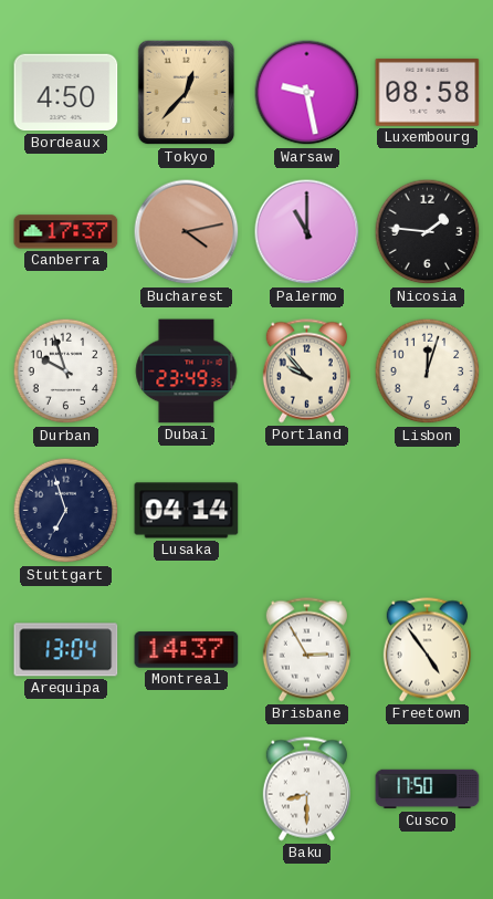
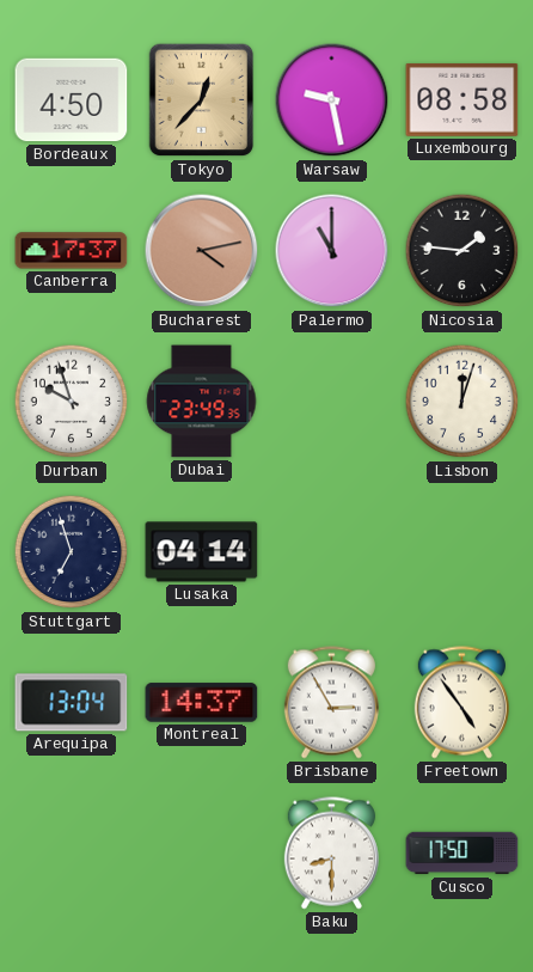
Portland: 9:53 -> none (306, 372)
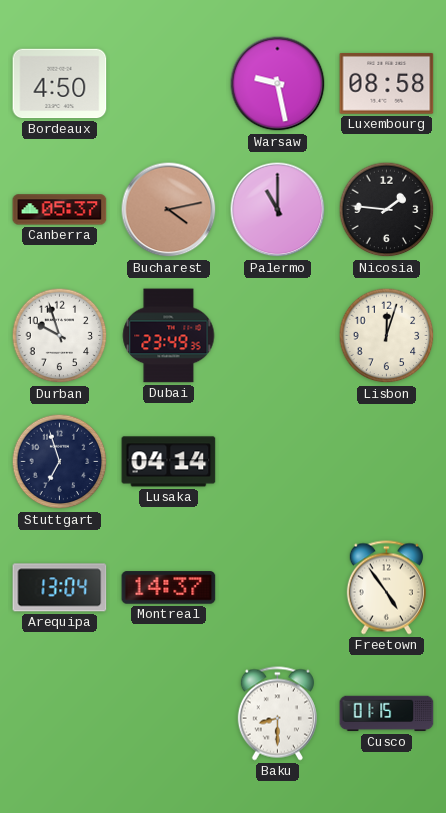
Tokyo: 12:37 -> none (202, 100)
Canberra: 17:37 -> 05:37 (60, 210)
Brisbane: 2:55 -> none (331, 703)
Cusco: 17:50 -> 01:15 (387, 714)
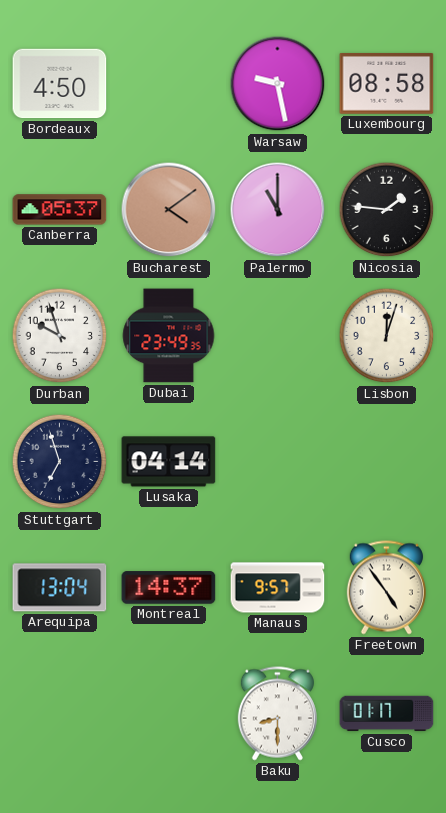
Bucharest: 4:13 -> 4:09 (169, 210)
Manaus: none -> 9:57 (278, 588)
Cusco: 01:15 -> 01:17 (387, 714)
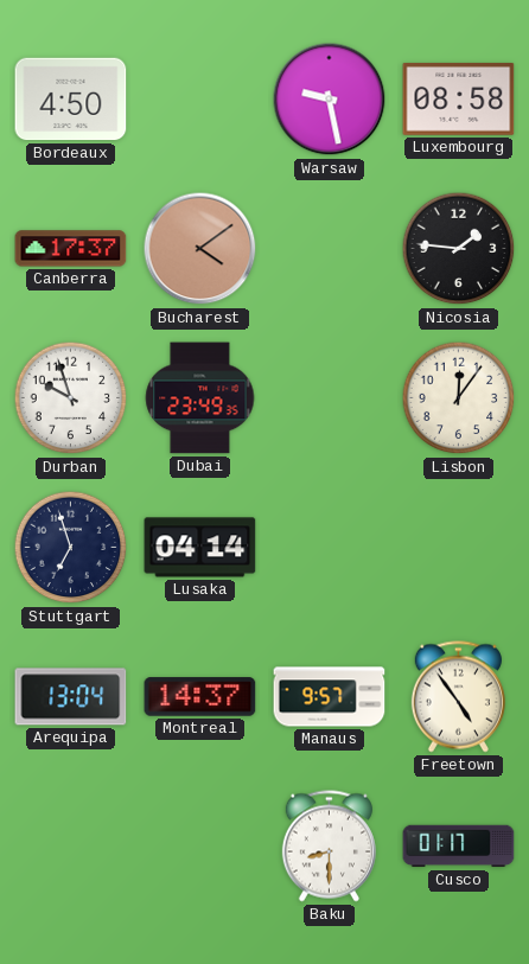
Canberra: 05:37 -> 17:37 (71, 249)
Palermo: 11:00 -> none (278, 210)
Lisbon: 12:03 -> 12:06 (459, 398)
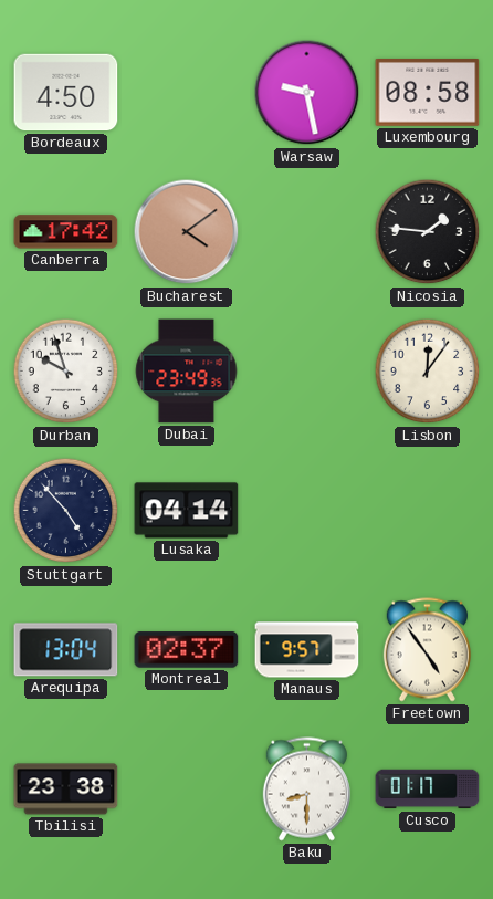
Canberra: 17:37 -> 17:42 (66, 232)
Stuttgart: 6:57 -> 4:53 (66, 511)
Montreal: 14:37 -> 02:37 (187, 650)
Tbilisi: none -> 23:38 (66, 790)
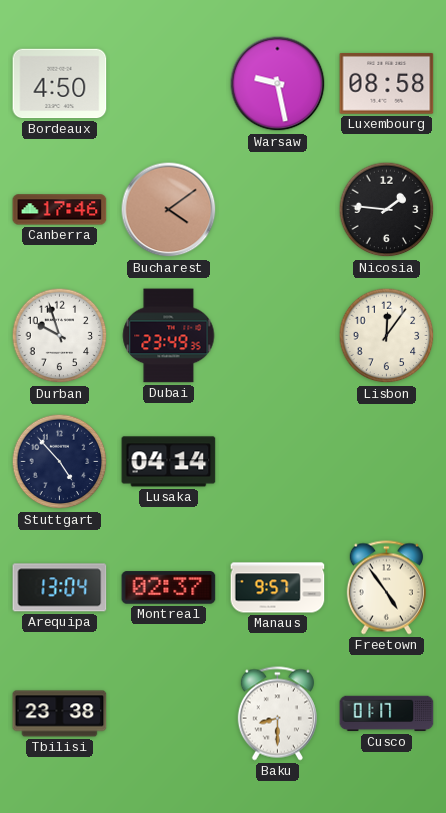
Canberra: 17:42 -> 17:46 (60, 210)
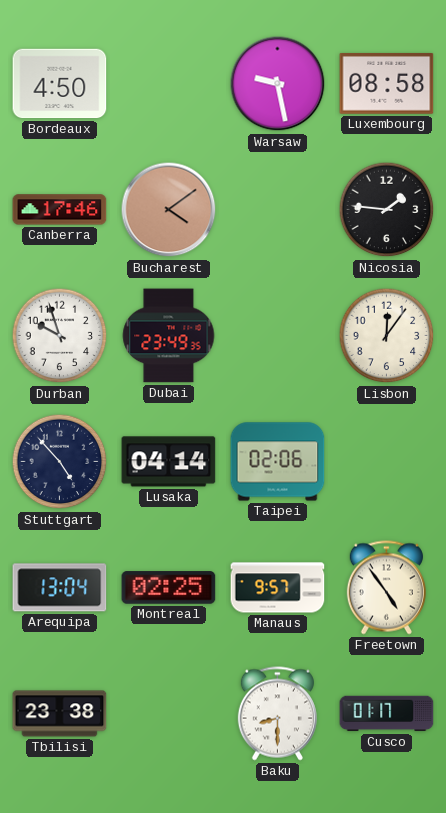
Taipei: none -> 02:06 (278, 462)
Montreal: 02:37 -> 02:25 (169, 588)
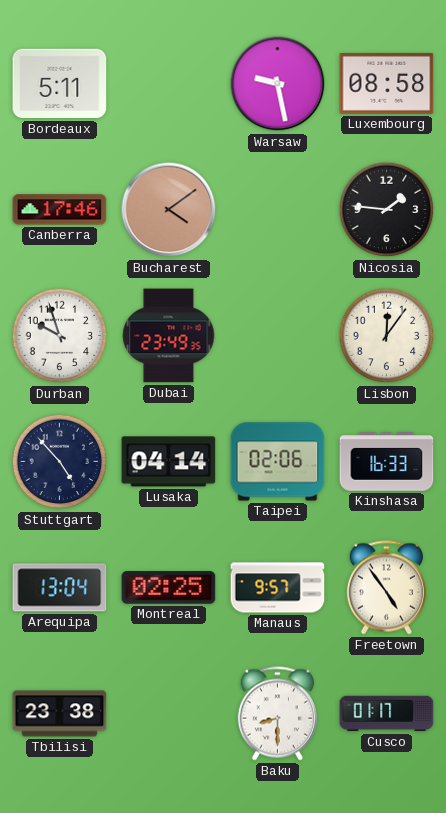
Bordeaux: 4:50 -> 5:11 (60, 84)
Kinshasa: none -> 16:33 (387, 462)
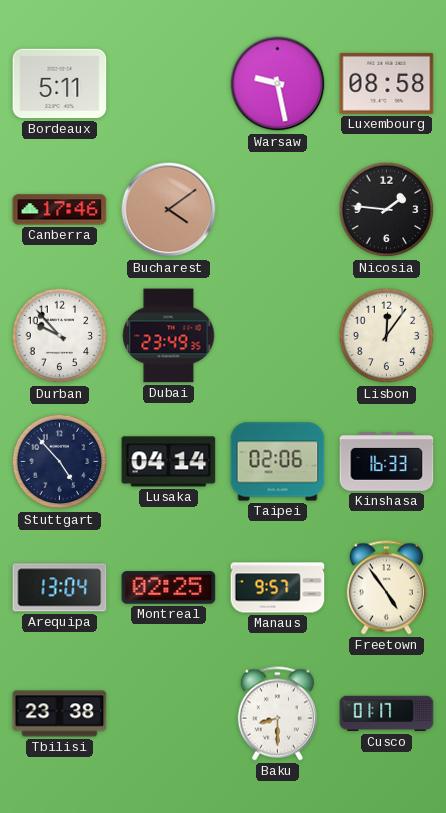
Durban: 9:57 -> 9:53 (60, 336)
